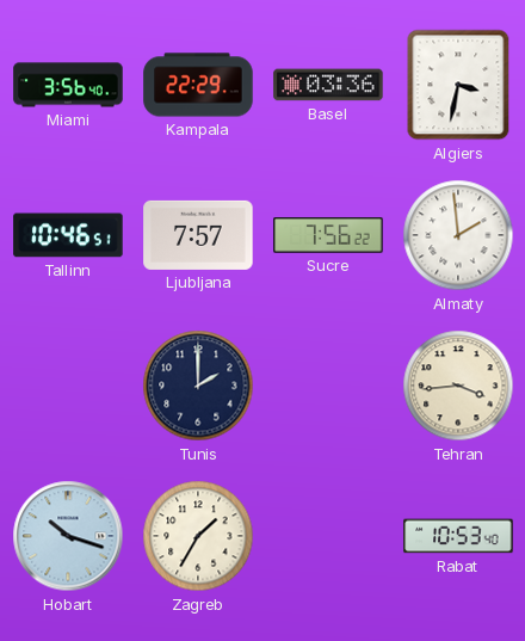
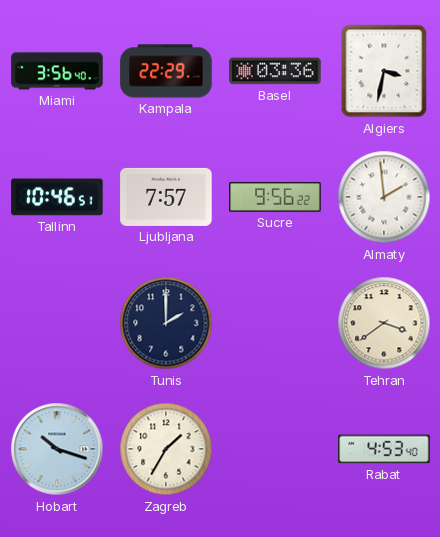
Sucre: 7:56 -> 9:56 (275, 197)
Tehran: 3:44 -> 3:39 (384, 323)
Rabat: 10:53 -> 4:53 (384, 449)
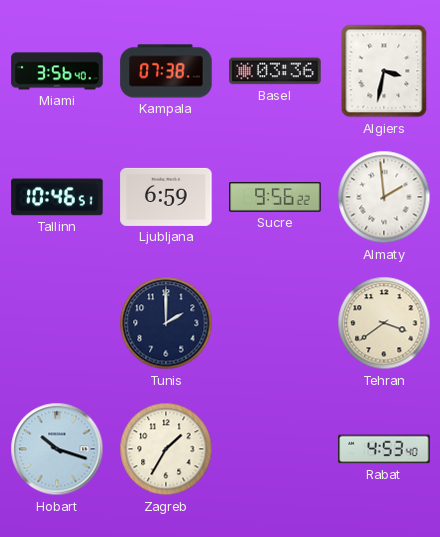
Kampala: 22:29 -> 07:38 (166, 71)
Ljubljana: 7:57 -> 6:59 (166, 197)
